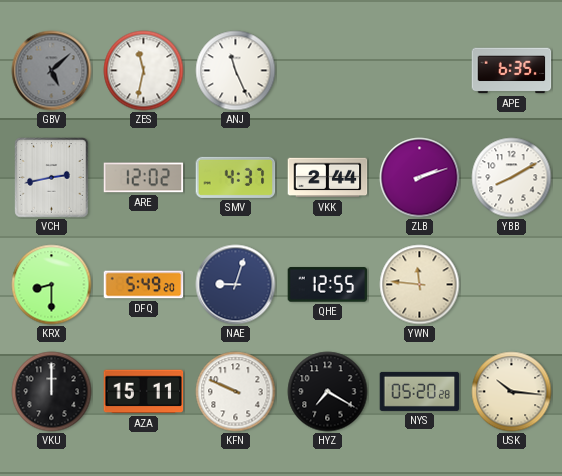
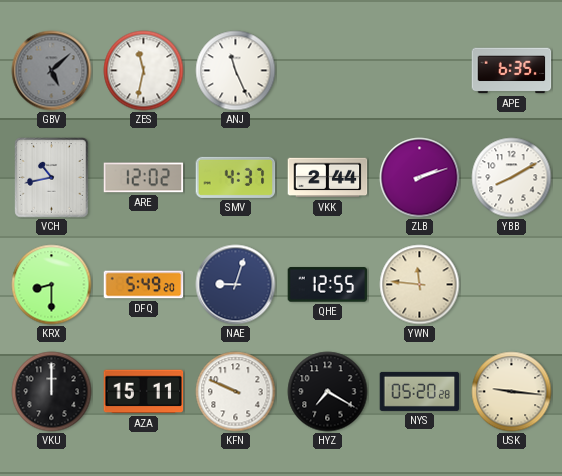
VCH: 2:43 -> 10:43 (52, 178)
USK: 10:16 -> 9:16 (512, 392)
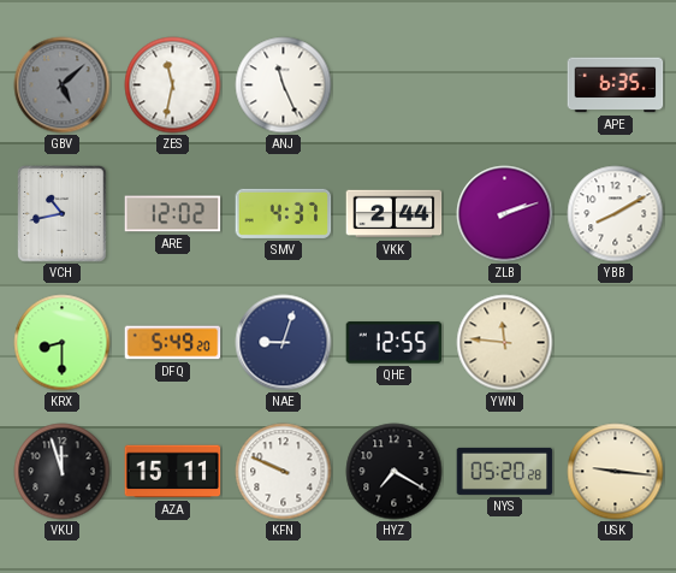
VKU: 12:00 -> 11:57 (63, 472)
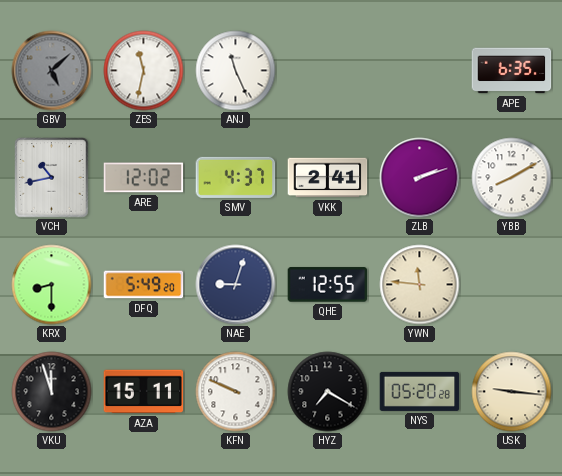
VKK: 2:44 -> 2:41 (328, 178)
